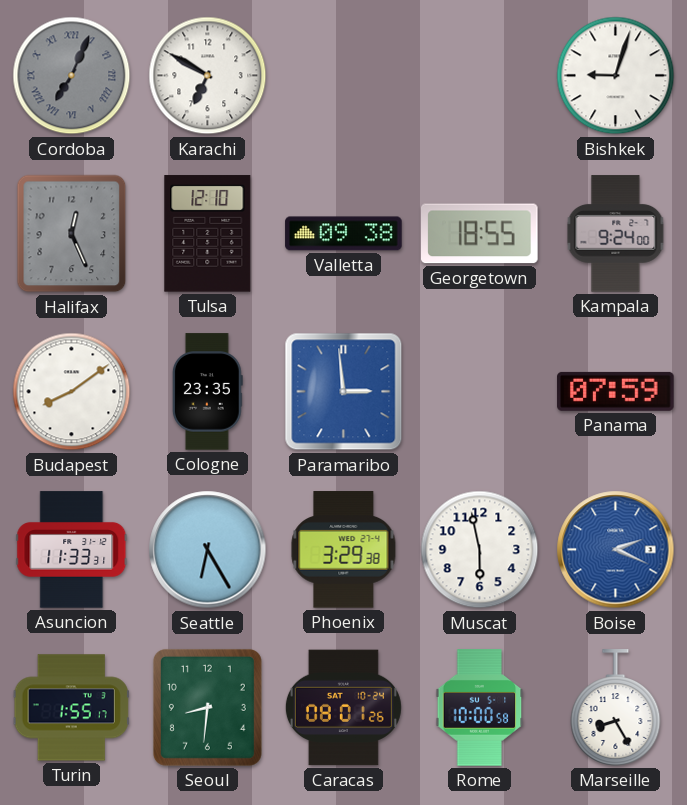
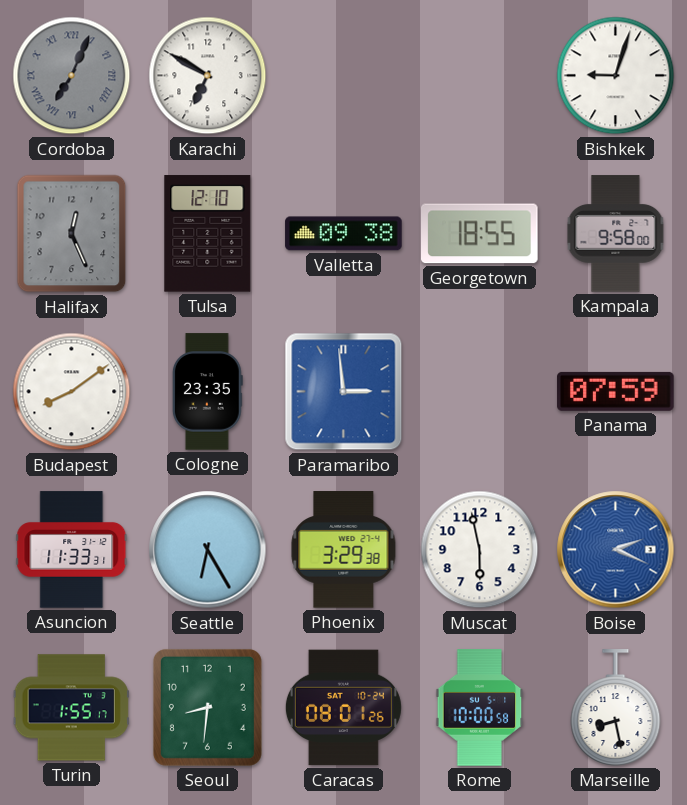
Kampala: 9:24 -> 9:58 (616, 234)
Marseille: 8:25 -> 8:28 (616, 708)
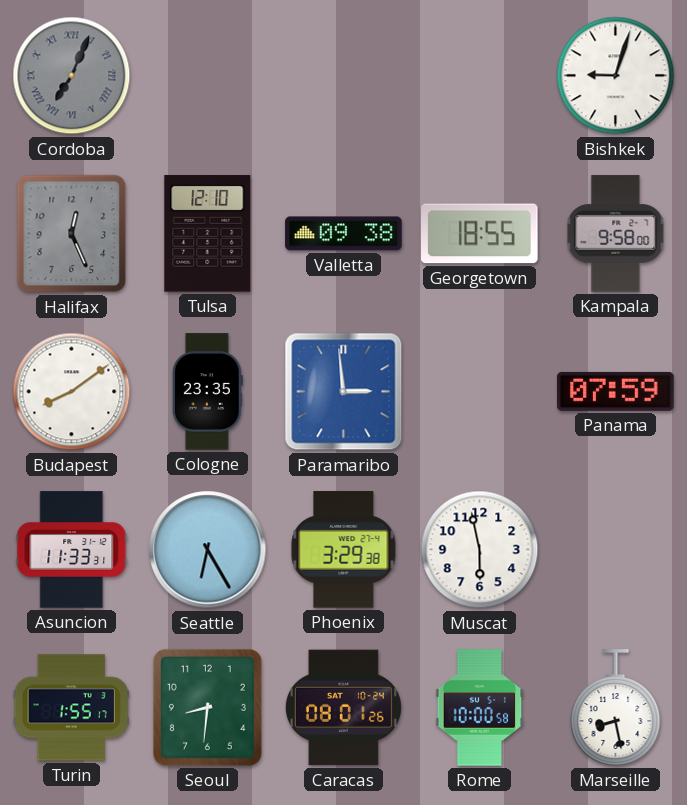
Karachi: 6:50 -> none (208, 76)
Boise: 2:19 -> none (616, 550)
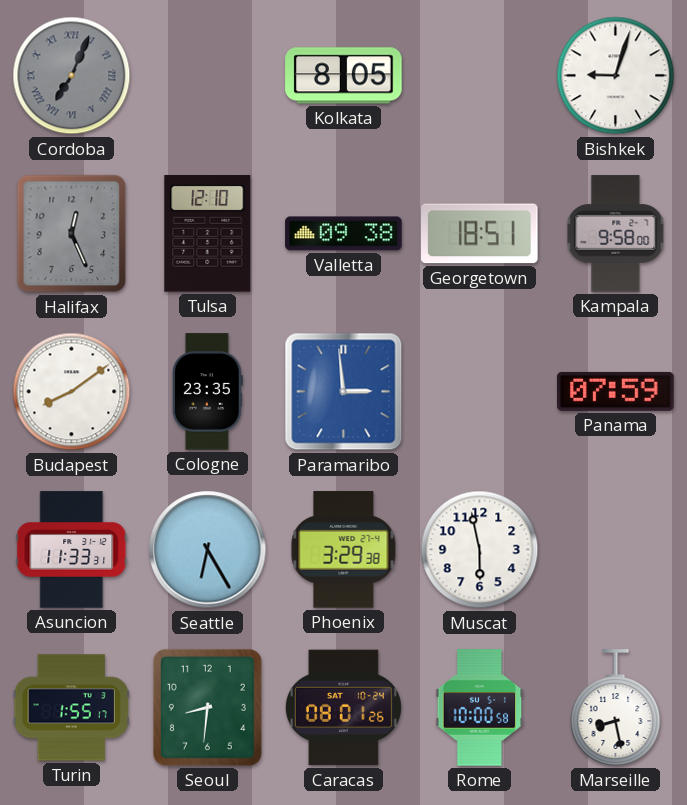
Kolkata: none -> 8:05 (344, 76)
Georgetown: 18:55 -> 18:51 (480, 234)
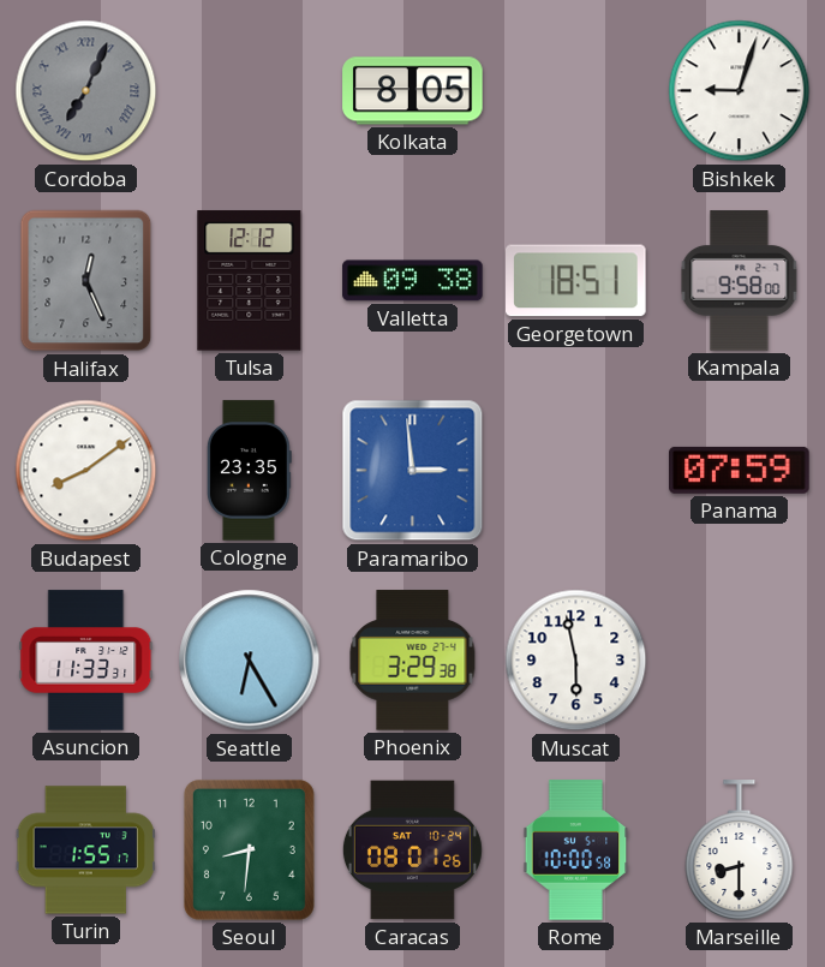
Tulsa: 12:10 -> 12:12 (250, 281)
Marseille: 8:28 -> 8:30 (740, 850)
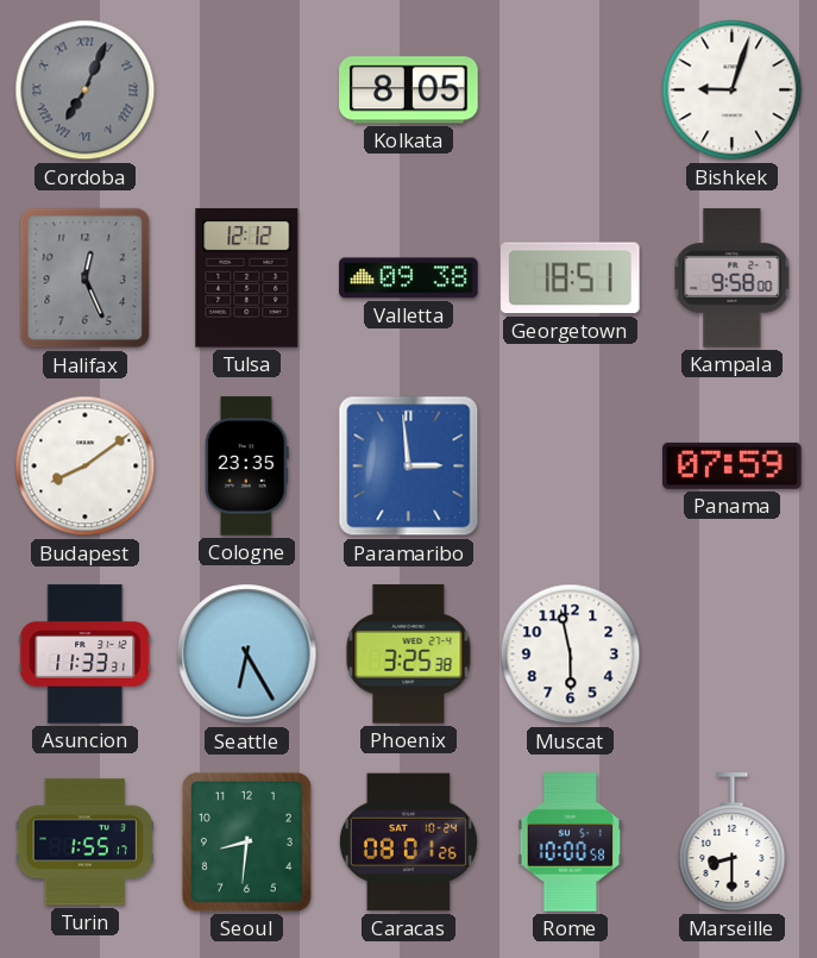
Phoenix: 3:29 -> 3:25 (409, 655)
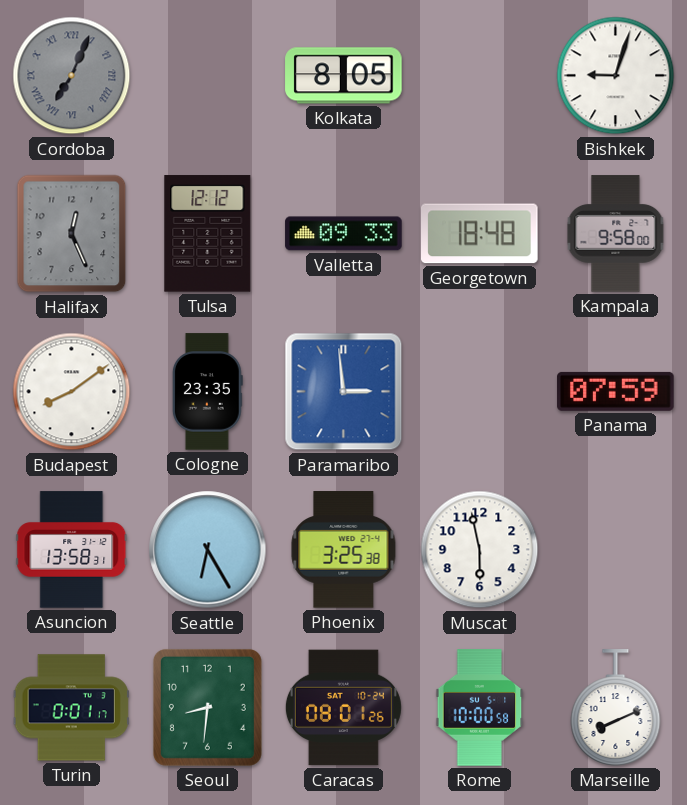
Valletta: 09:38 -> 09:33 (344, 234)
Georgetown: 18:51 -> 18:48 (480, 234)
Asuncion: 11:33 -> 13:58 (72, 550)
Turin: 1:55 -> 0:01 (71, 708)
Marseille: 8:30 -> 8:11 (616, 708)
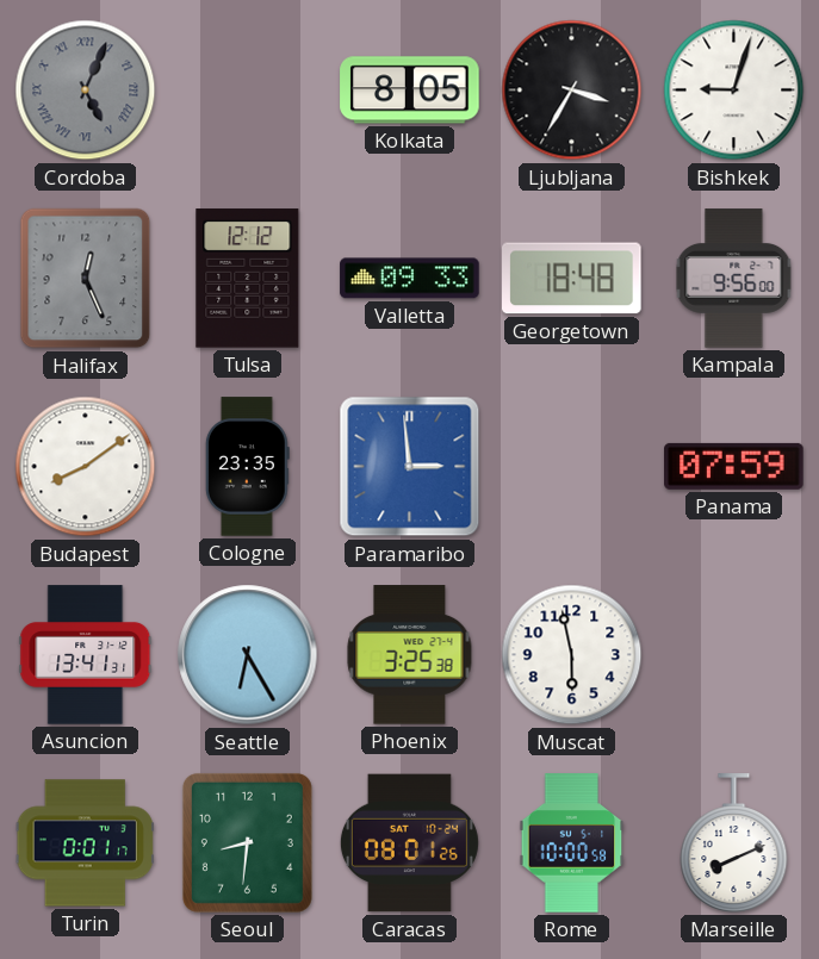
Cordoba: 7:04 -> 5:04 (86, 91)
Ljubljana: none -> 3:35 (572, 91)
Kampala: 9:58 -> 9:56 (734, 279)
Asuncion: 13:58 -> 13:41 (86, 655)
